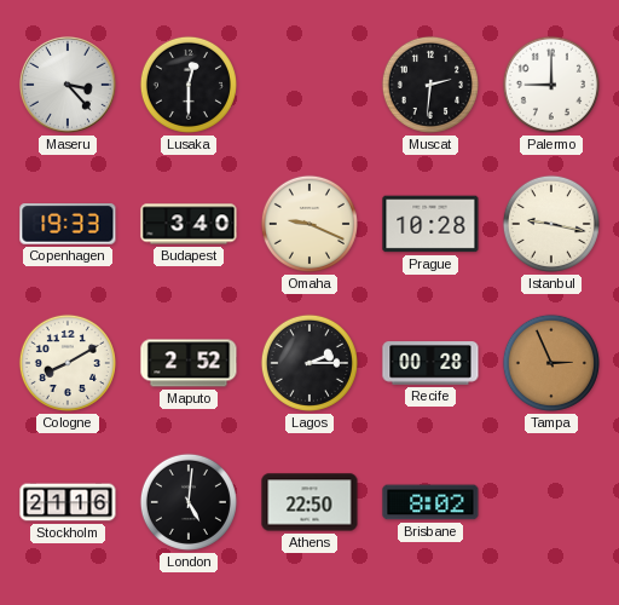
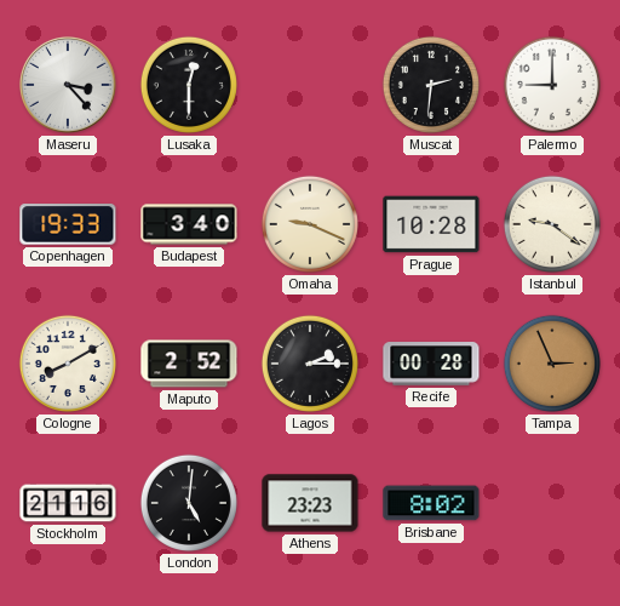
Istanbul: 9:17 -> 9:21 (552, 224)
Athens: 22:50 -> 23:23 (310, 503)
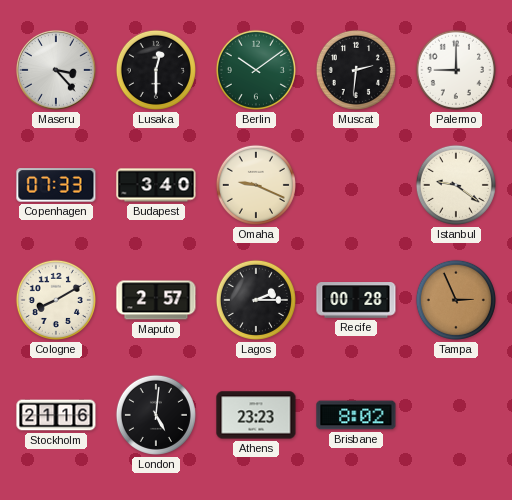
Berlin: none -> 10:09 (256, 70)
Copenhagen: 19:33 -> 07:33 (56, 185)
Prague: 10:28 -> none (431, 224)
Maputo: 2:52 -> 2:57 (156, 300)
